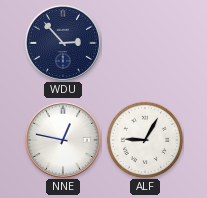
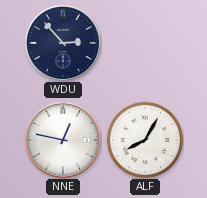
ALF: 9:05 -> 8:05 (145, 140)
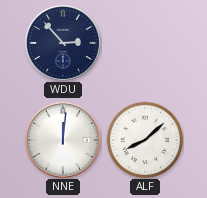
NNE: 12:47 -> 12:01 (63, 140)
ALF: 8:05 -> 8:08 (145, 140)
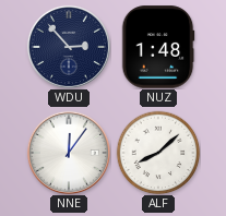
NUZ: none -> 1:48 (158, 47)
NNE: 12:01 -> 12:06 (69, 153)
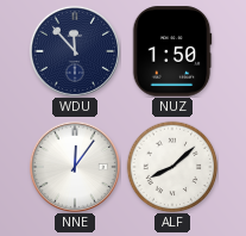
WDU: 2:53 -> 11:53 (75, 51)
NUZ: 1:48 -> 1:50 (172, 51)
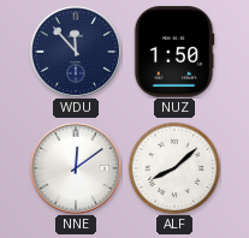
NNE: 12:06 -> 12:09 (76, 168)
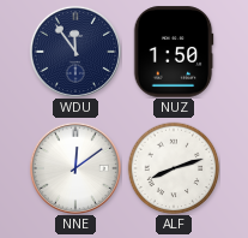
WDU: 11:53 -> 11:54 (75, 52)
ALF: 8:08 -> 8:12 (174, 168)
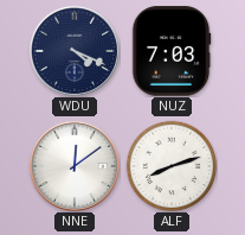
WDU: 11:54 -> 4:19 (75, 51)
NUZ: 1:50 -> 7:03 (172, 51)
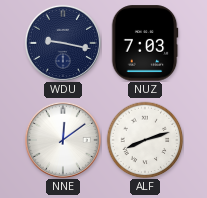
WDU: 4:19 -> 9:17 (63, 43)
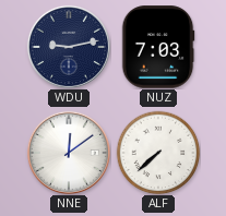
WDU: 9:17 -> 9:13 (69, 47)
ALF: 8:12 -> 7:38 (158, 153)
